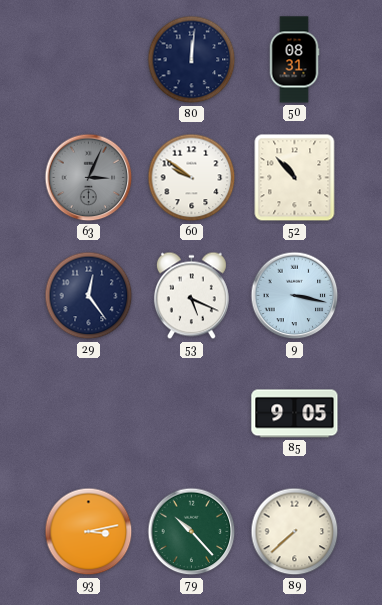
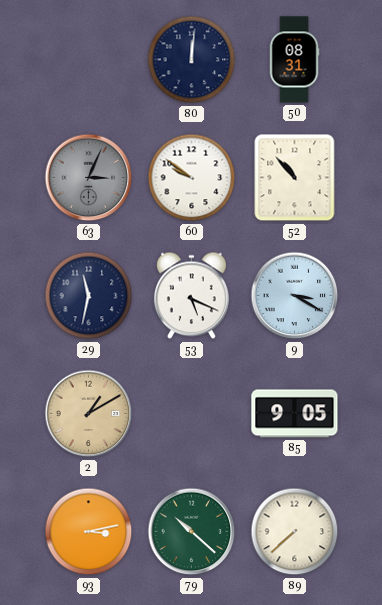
29: 12:24 -> 11:32 (89, 296)
9: 3:17 -> 3:20 (295, 296)
2: none -> 1:10 (89, 414)
79: 10:23 -> 10:22 (192, 532)
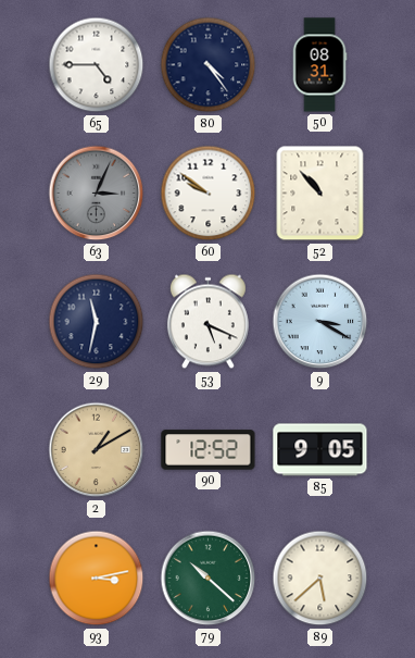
65: none -> 4:45 (97, 65)
80: 12:01 -> 4:24 (209, 65)
90: none -> 12:52 (209, 450)
89: 7:38 -> 5:38 (320, 579)
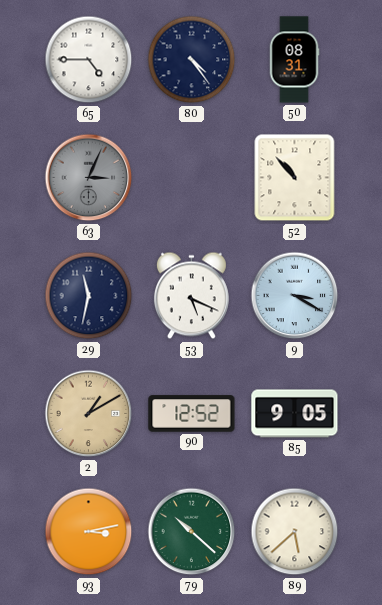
60: 9:51 -> none (209, 194)
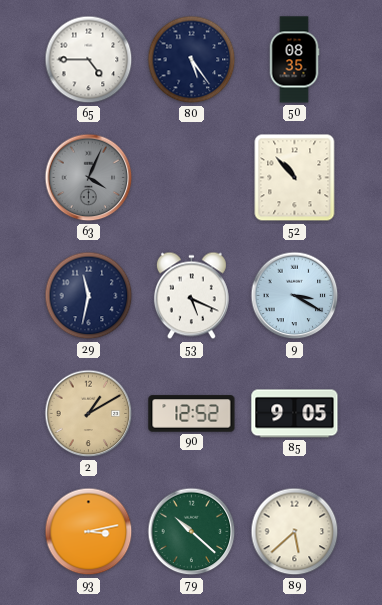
80: 4:24 -> 5:24 (192, 60)
50: 08:31 -> 08:35 (294, 60)
63: 3:04 -> 4:04 (89, 178)
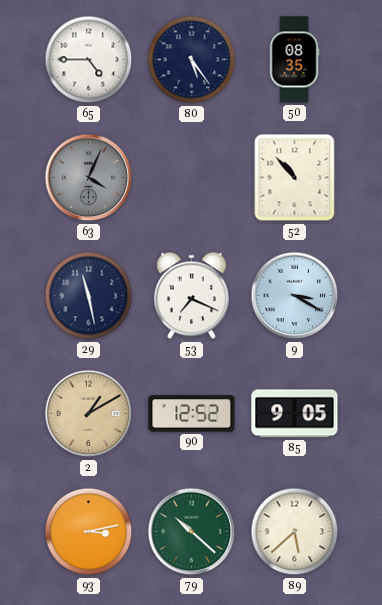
29: 11:32 -> 11:28 (89, 296)
53: 5:19 -> 7:19 (191, 296)
